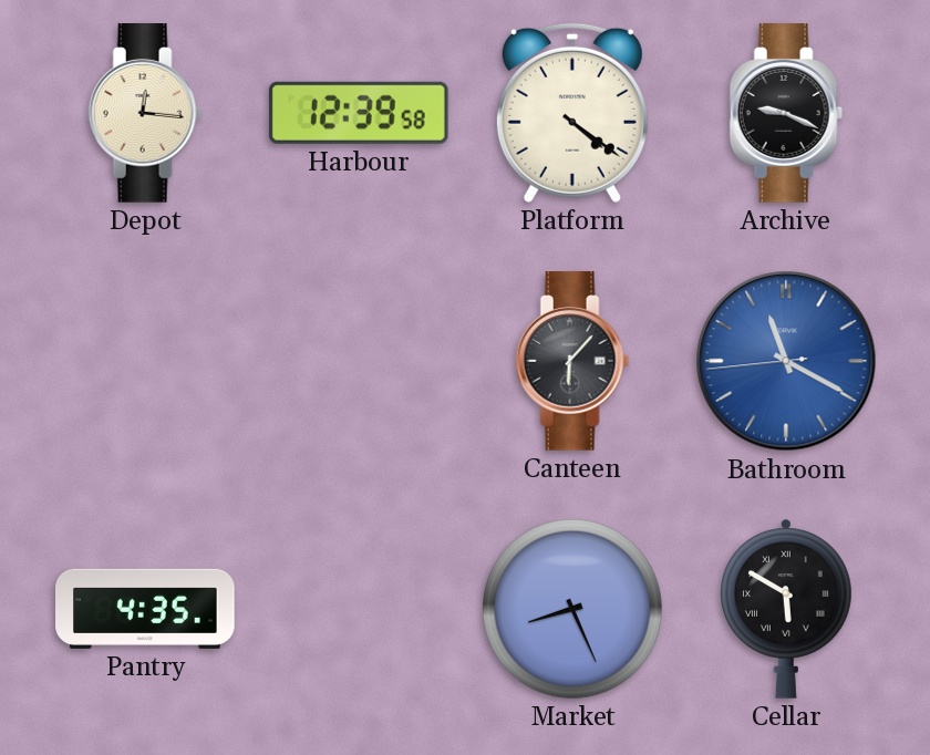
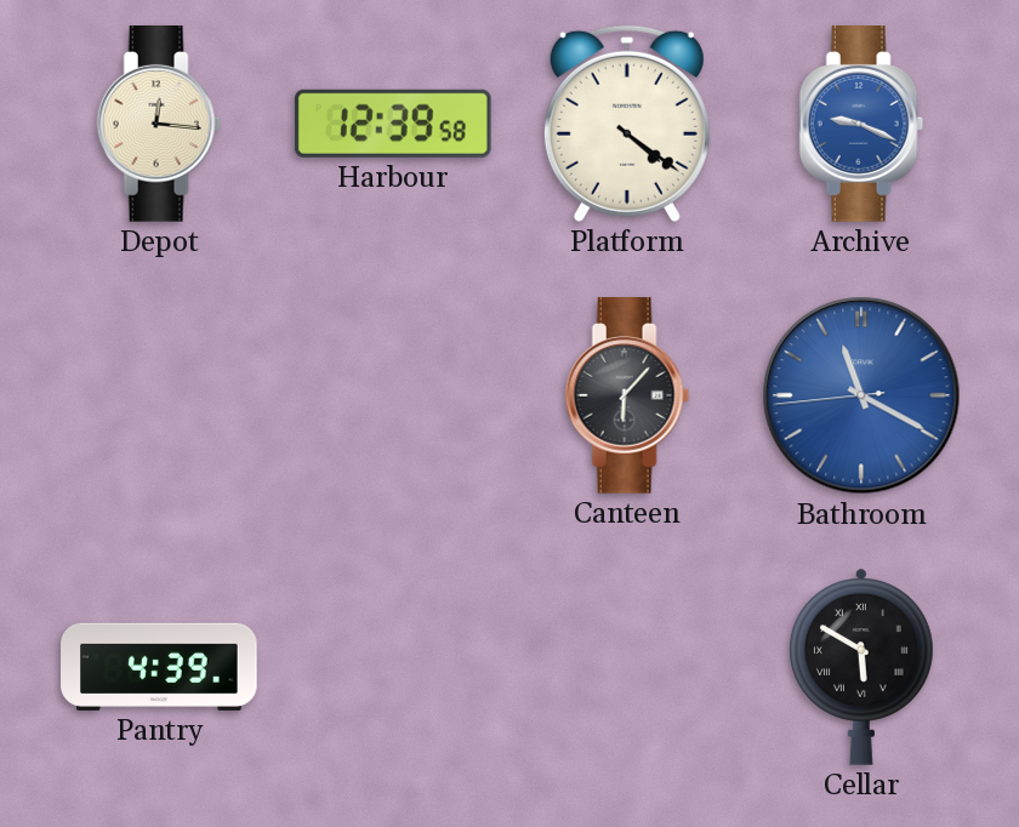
Archive dial: black -> blue (861, 124)
Pantry: 4:35 -> 4:39 (159, 667)
Market: 8:26 -> none (572, 609)
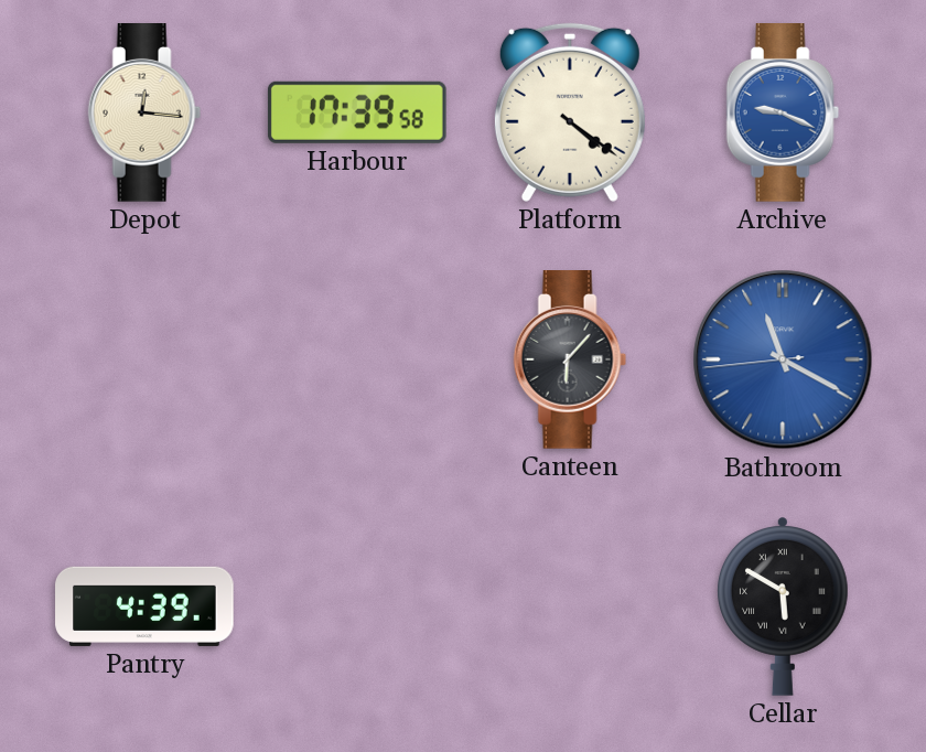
Harbour: 12:39 -> 17:39 (357, 112)
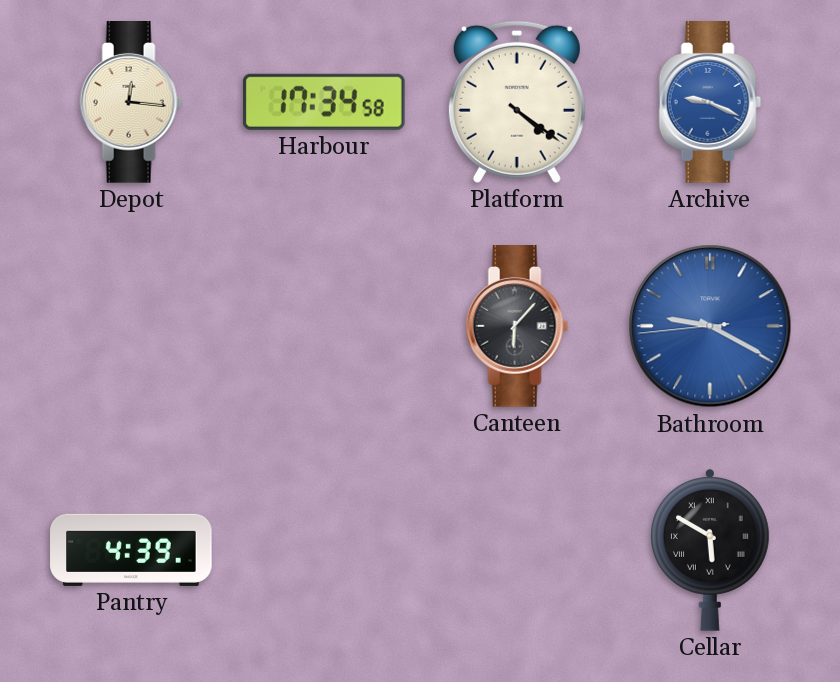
Harbour: 17:39 -> 17:34 (324, 102)
Bathroom: 11:19 -> 9:19 (710, 326)
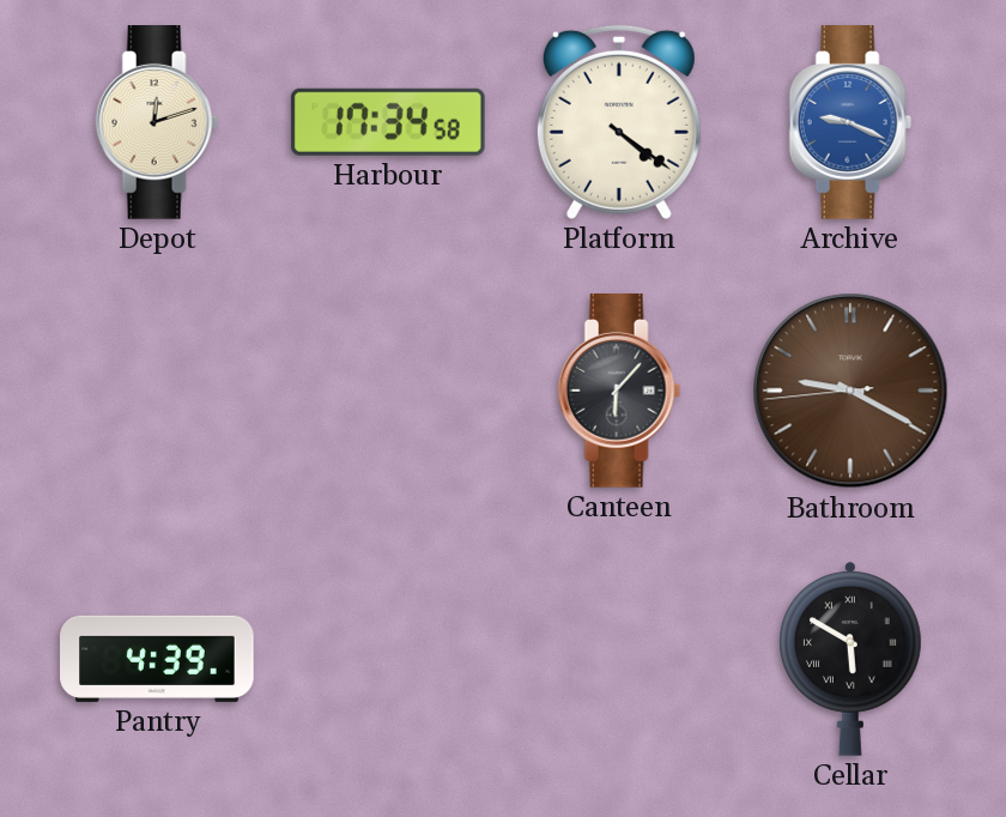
Depot: 12:16 -> 12:12 (157, 122)
Bathroom dial: blue -> brown (850, 391)
